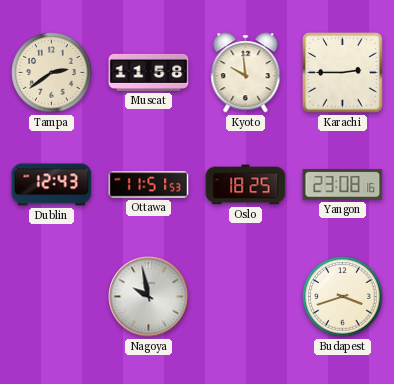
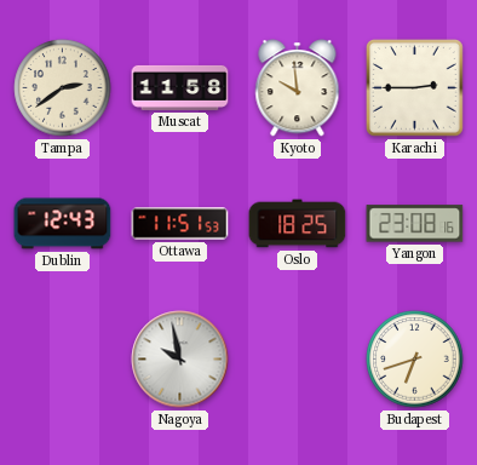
Budapest: 3:42 -> 6:42 (415, 360)
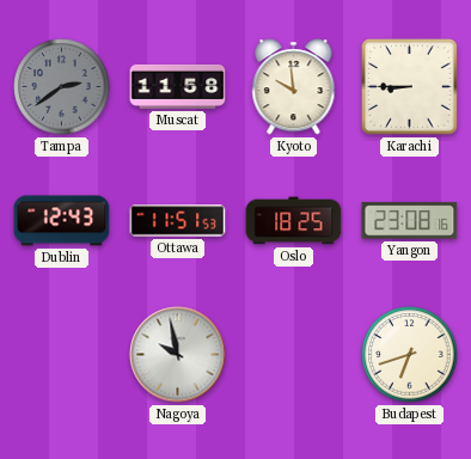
Tampa dial: cream -> grey (62, 87)
Karachi: 2:45 -> 8:45 (410, 87)
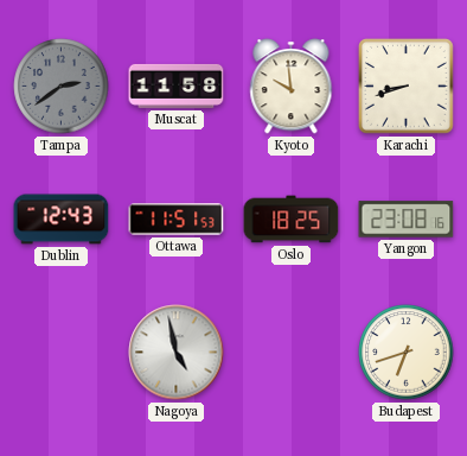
Karachi: 8:45 -> 8:42 (407, 87)
Nagoya: 9:58 -> 4:58 (177, 353)
